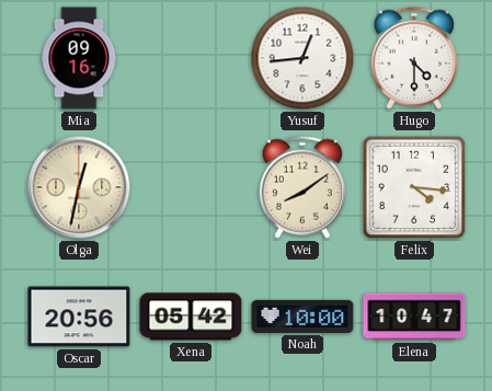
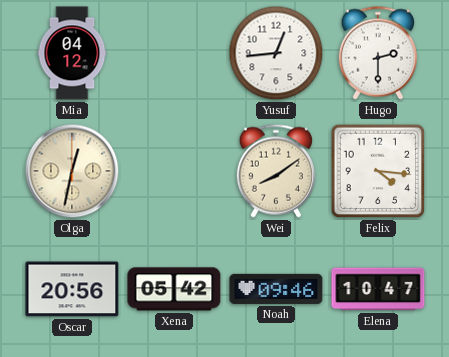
Mia: 09:16 -> 04:12 (72, 53)
Hugo: 4:30 -> 2:30 (378, 53)
Noah: 10:00 -> 09:46 (276, 289)
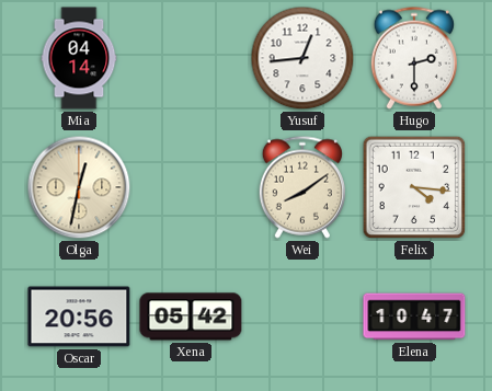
Mia: 04:12 -> 04:14 (79, 58)
Noah: 09:46 -> none (276, 289)
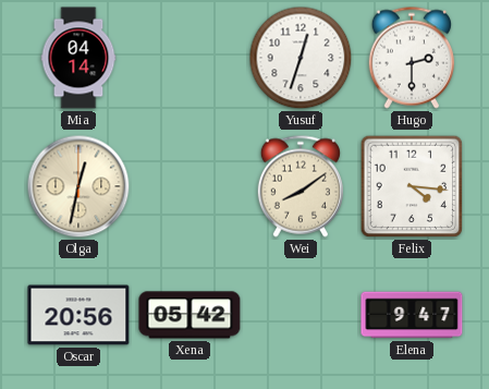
Yusuf: 12:44 -> 12:33 (301, 58)
Elena: 10:47 -> 9:47 (412, 315)
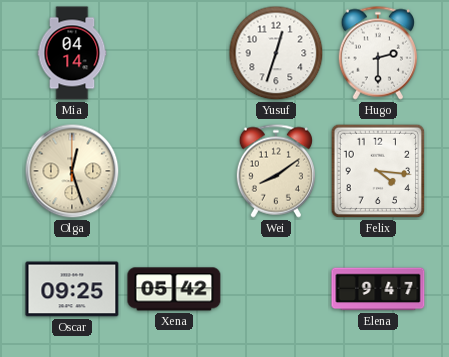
Olga: 12:32 -> 12:27 (72, 171)
Oscar: 20:56 -> 09:25 (72, 289)
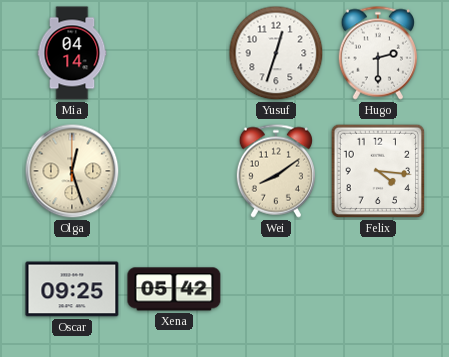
Elena: 9:47 -> none (378, 289)
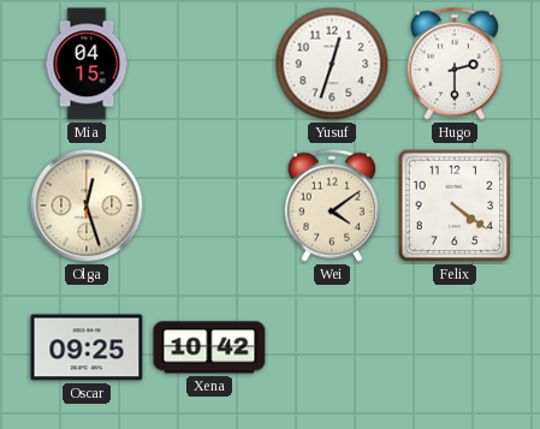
Mia: 04:14 -> 04:15 (87, 64)
Wei: 8:09 -> 4:09 (332, 205)
Felix: 4:16 -> 4:21 (455, 205)
Xena: 05:42 -> 10:42 (209, 347)
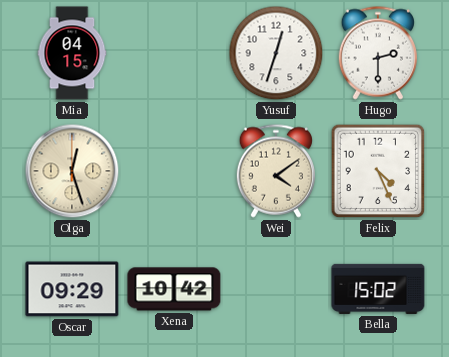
Felix: 4:21 -> 4:26 (378, 171)
Oscar: 09:25 -> 09:29 (72, 289)
Bella: none -> 15:02 (378, 289)
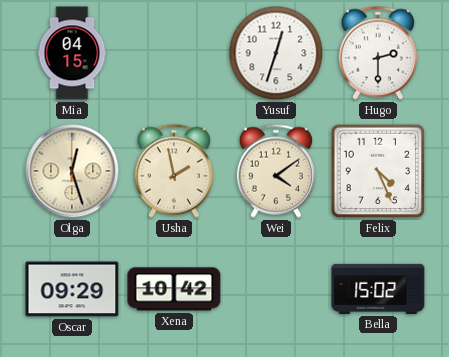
Usha: none -> 1:58 (174, 171)
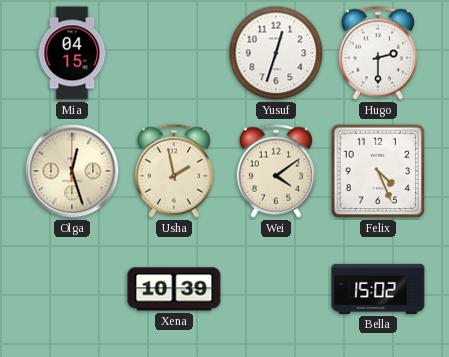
Oscar: 09:29 -> none (72, 289)
Xena: 10:42 -> 10:39 (174, 289)
